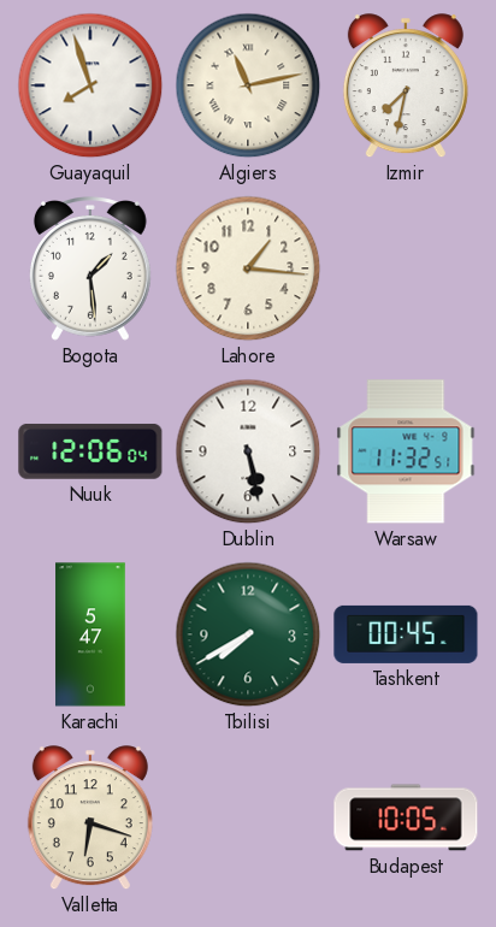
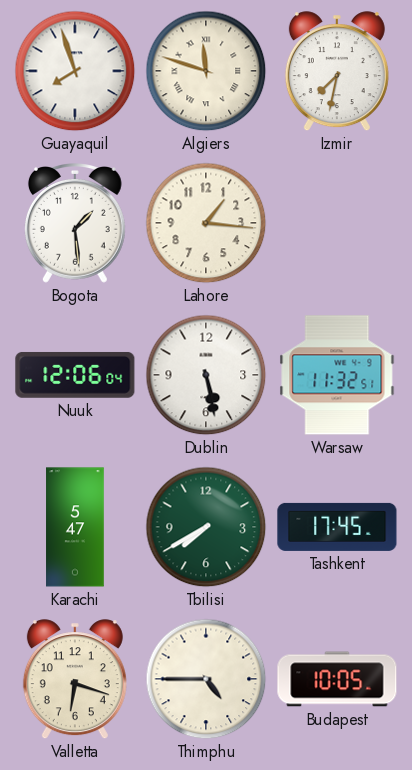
Algiers: 11:13 -> 11:48 (206, 71)
Tashkent: 00:45 -> 17:45 (337, 527)
Thimphu: none -> 4:45 (206, 679)
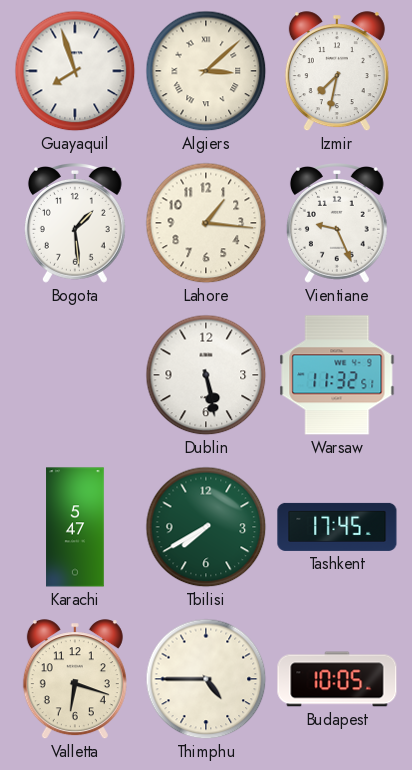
Algiers: 11:48 -> 3:08 (206, 71)
Vientiane: none -> 9:26 (337, 224)
Nuuk: 12:06 -> none (75, 375)
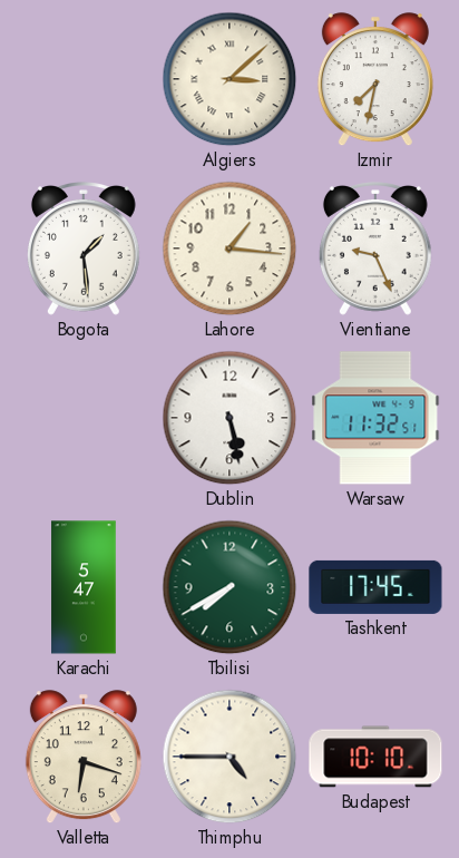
Guayaquil: 7:57 -> none (75, 71)
Budapest: 10:05 -> 10:10 (375, 757)
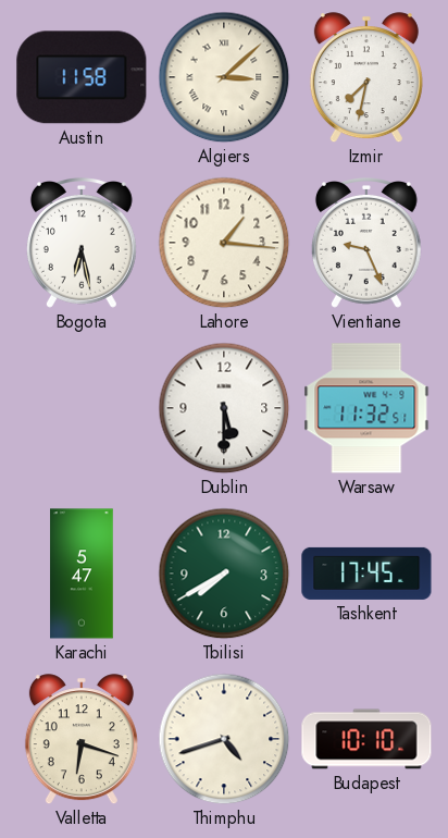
Austin: none -> 11:58 (82, 77)
Bogota: 1:29 -> 6:28 (82, 244)
Dublin: 5:28 -> 5:30 (224, 408)
Thimphu: 4:45 -> 4:42 (224, 739)
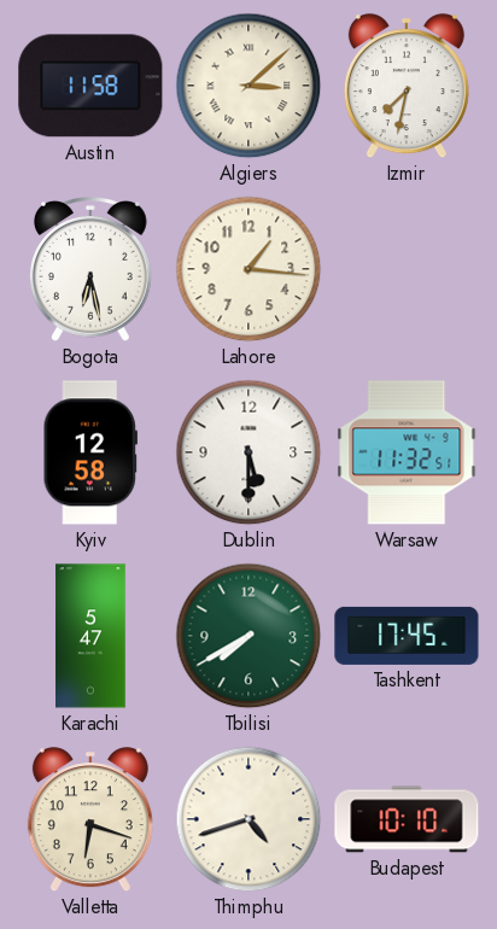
Vientiane: 9:26 -> none (366, 244)
Kyiv: none -> 12:58 (89, 452)
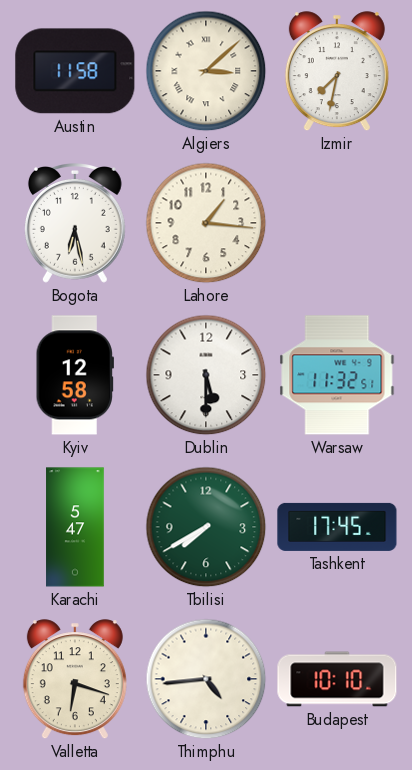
Thimphu: 4:42 -> 4:44 (206, 679)
